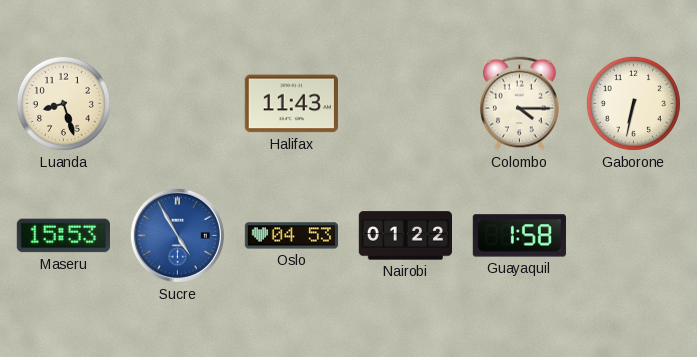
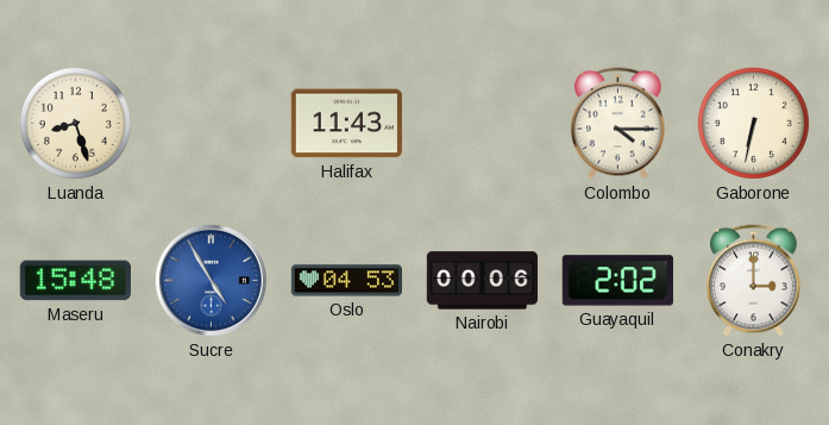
Maseru: 15:53 -> 15:48 (75, 281)
Nairobi: 01:22 -> 00:06 (482, 281)
Guayaquil: 1:58 -> 2:02 (617, 281)
Conakry: none -> 3:00 (754, 281)
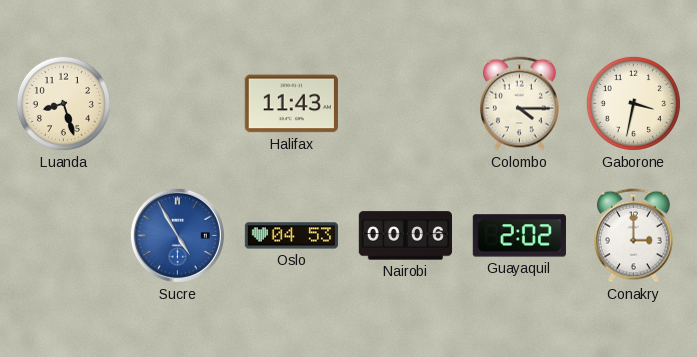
Gaborone: 6:32 -> 3:32 (633, 103)
Maseru: 15:48 -> none (75, 281)
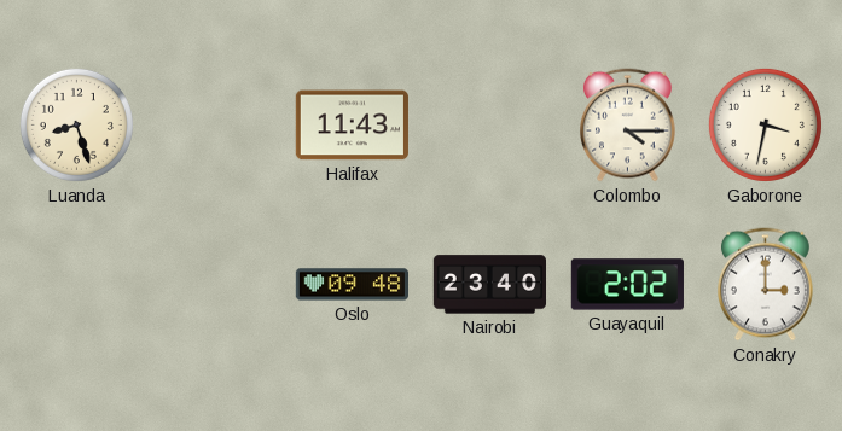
Sucre: 4:55 -> none (177, 235)
Oslo: 04:53 -> 09:48 (352, 285)
Nairobi: 00:06 -> 23:40 (489, 285)
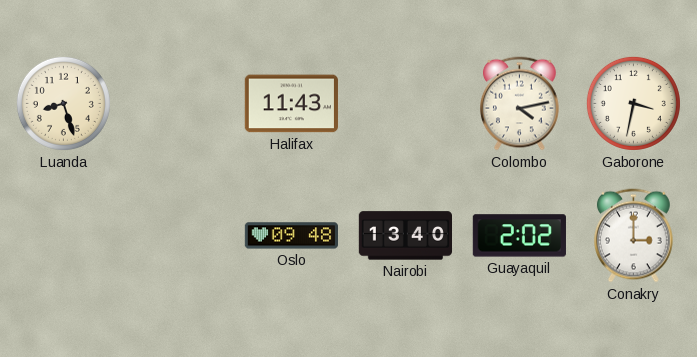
Colombo: 4:15 -> 4:13 (520, 104)
Nairobi: 23:40 -> 13:40 (405, 236)
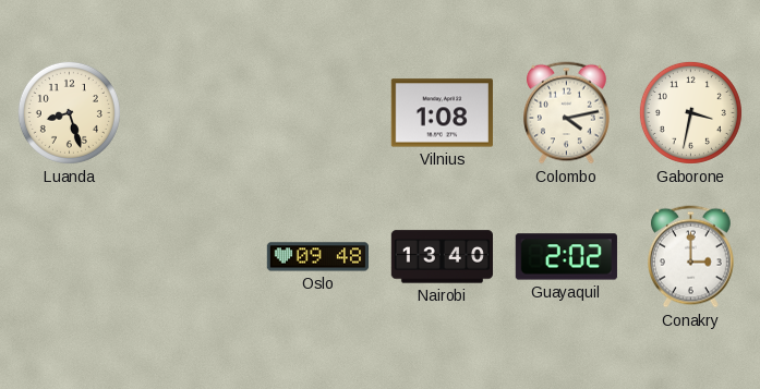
Halifax: 11:43 -> none (291, 104)
Vilnius: none -> 1:08 (442, 113)
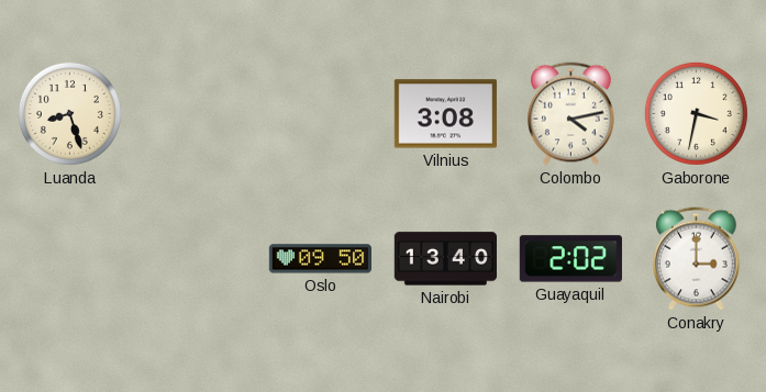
Vilnius: 1:08 -> 3:08 (445, 114)
Oslo: 09:48 -> 09:50 (320, 259)
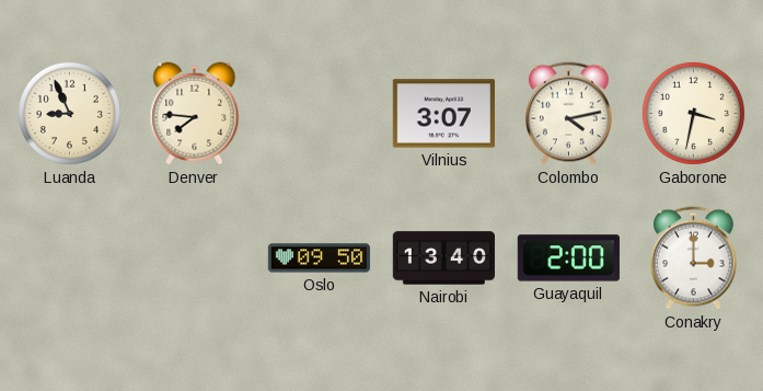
Luanda: 8:27 -> 8:56 (69, 113)
Denver: none -> 7:46 (195, 114)
Vilnius: 3:08 -> 3:07 (443, 114)
Guayaquil: 2:02 -> 2:00 (568, 258)
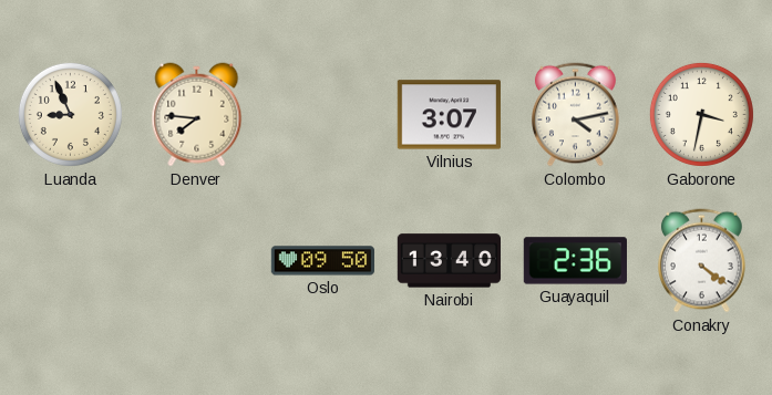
Guayaquil: 2:00 -> 2:36 (575, 261)
Conakry: 3:00 -> 4:21 (702, 261)
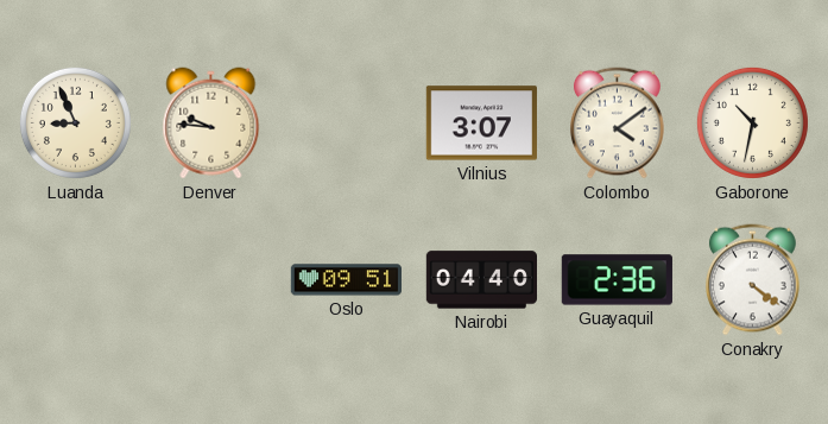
Denver: 7:46 -> 9:46 (211, 124)
Colombo: 4:13 -> 4:09 (618, 124)
Gaborone: 3:32 -> 10:32 (752, 122)
Oslo: 09:50 -> 09:51 (346, 280)
Nairobi: 13:40 -> 04:40 (481, 280)
